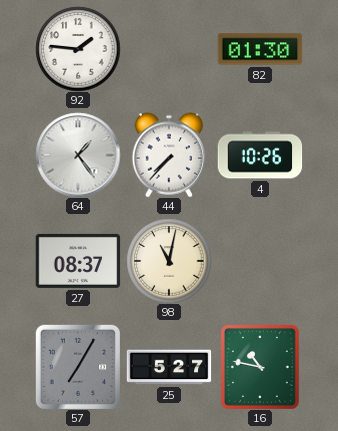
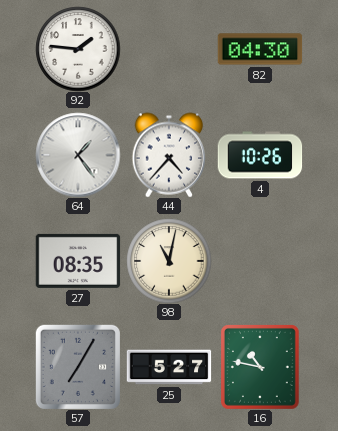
82: 01:30 -> 04:30 (260, 49)
44: 7:37 -> 4:37 (169, 155)
27: 08:37 -> 08:35 (78, 261)
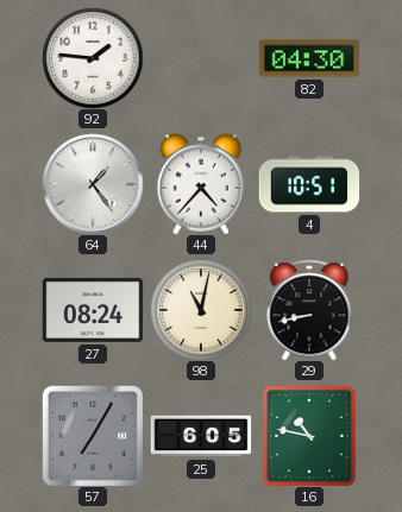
4: 10:26 -> 10:51 (309, 184)
27: 08:35 -> 08:24 (93, 310)
29: none -> 8:43 (309, 310)
25: 5:27 -> 6:05 (201, 436)
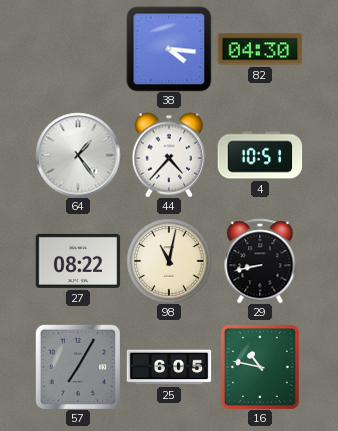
92: 1:46 -> none (93, 58)
38: none -> 4:16 (169, 49)
27: 08:24 -> 08:22 (78, 261)
